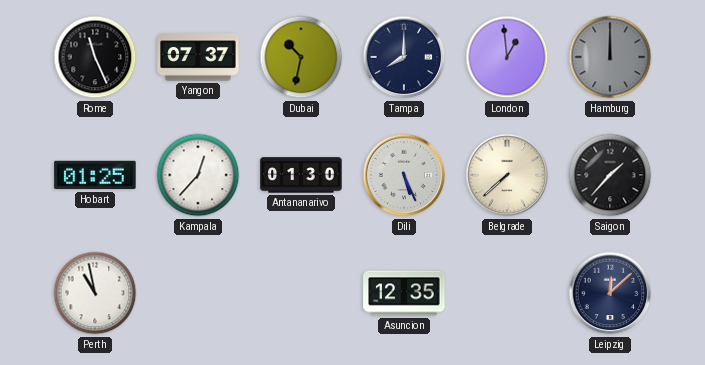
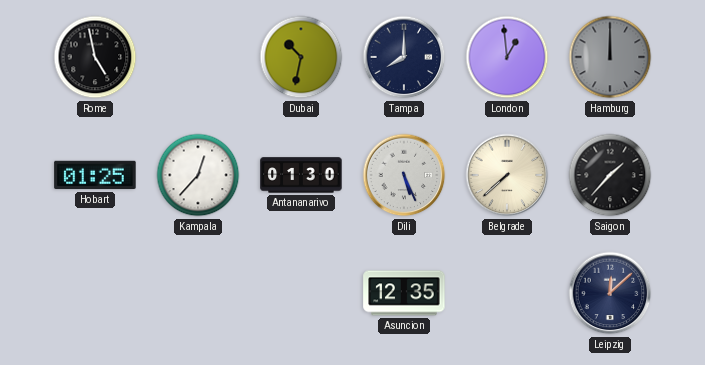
Rome: 11:26 -> 4:58 (95, 57)
Yangon: 07:37 -> none (198, 57)
Perth: 10:58 -> none (95, 293)
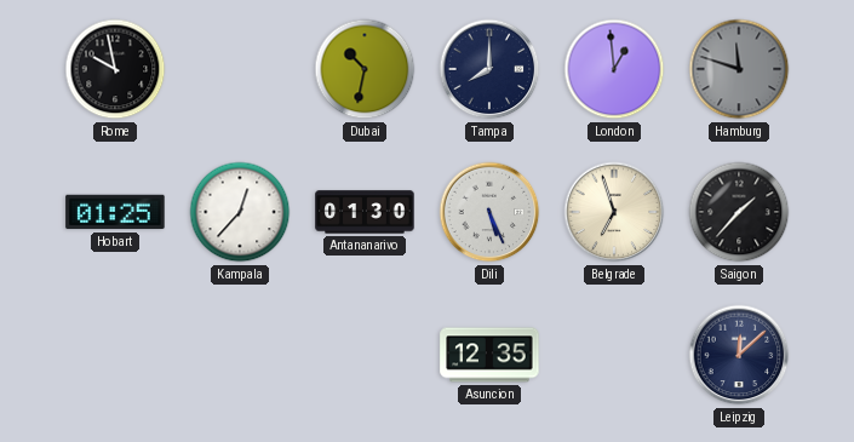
Rome: 4:58 -> 9:58 (115, 69)
Hamburg: 12:00 -> 11:48 (739, 69)
Belgrade: 7:38 -> 6:57 (614, 212)
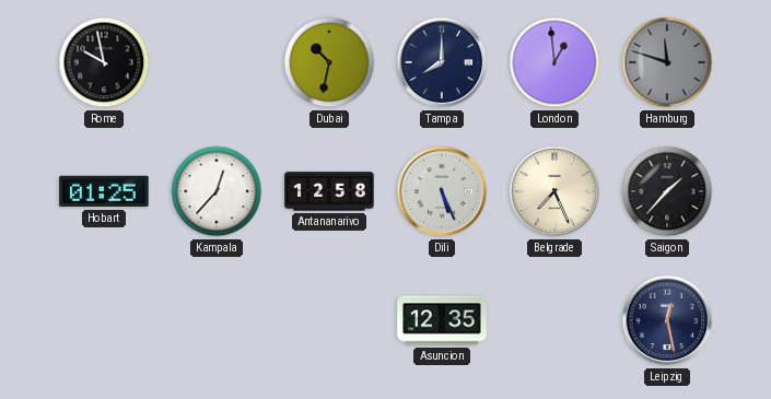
Antananarivo: 01:30 -> 12:58 (329, 191)
Belgrade: 6:57 -> 7:26 (554, 191)
Leipzig: 12:08 -> 12:28 (667, 320)
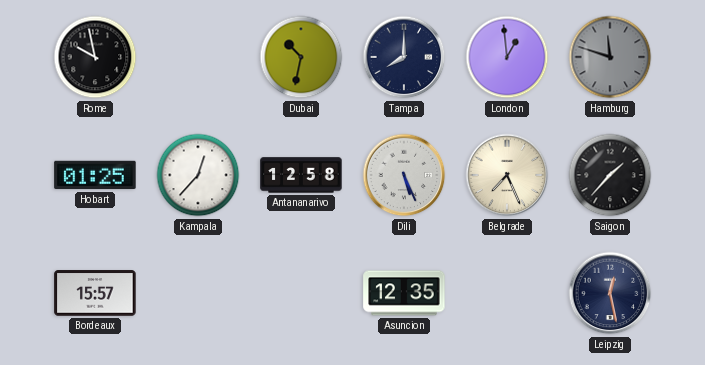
Bordeaux: none -> 15:57 (95, 293)
